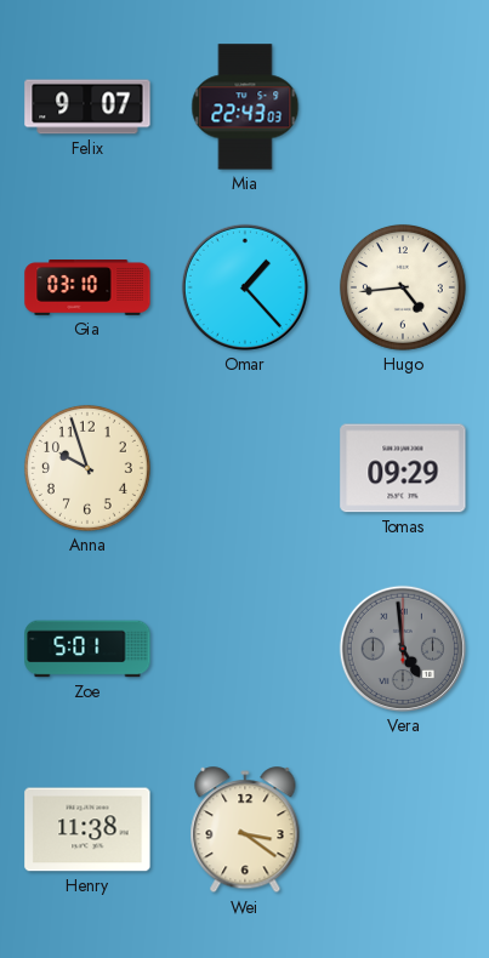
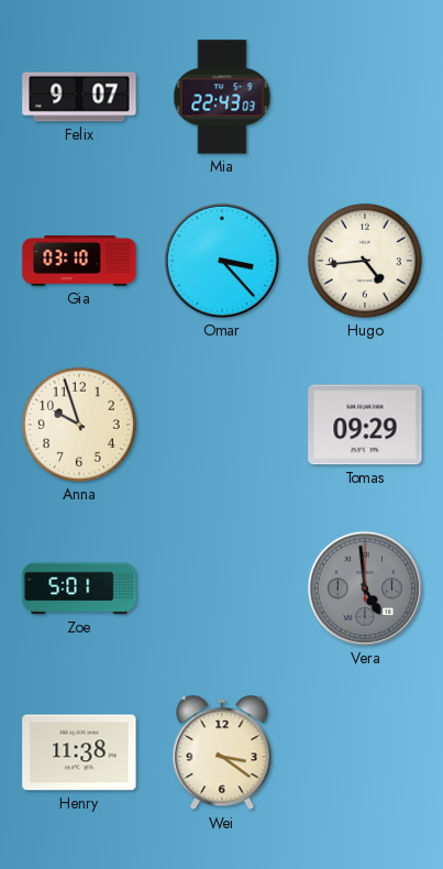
Omar: 1:23 -> 3:23 (222, 261)
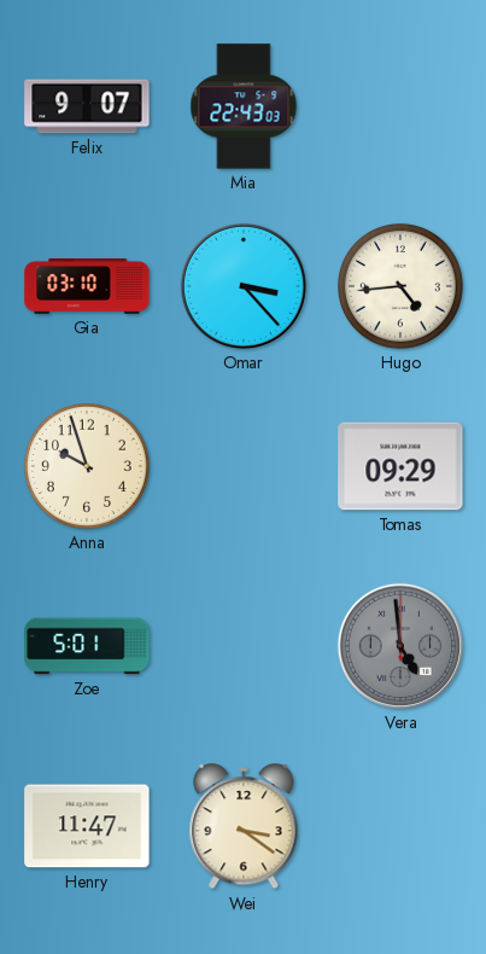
Henry: 11:38 -> 11:47 (87, 826)
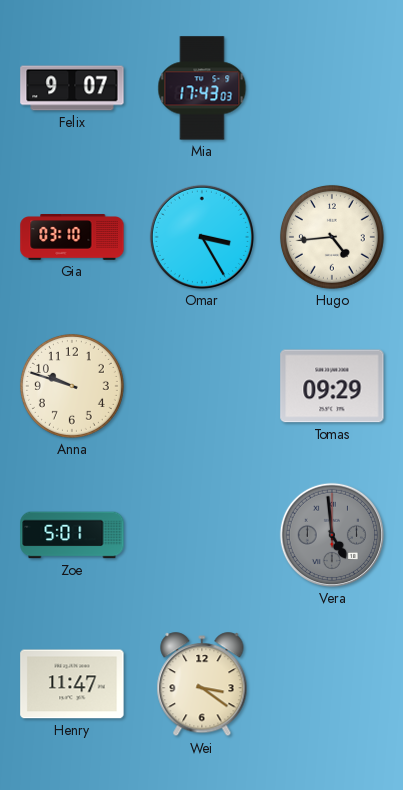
Mia: 22:43 -> 17:43 (202, 88)
Omar: 3:23 -> 3:25 (202, 237)
Anna: 9:57 -> 9:48 (72, 386)
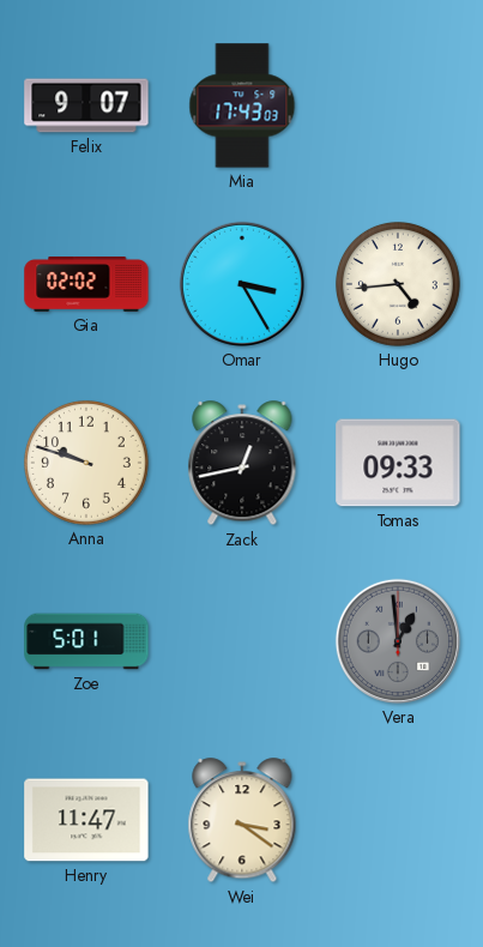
Gia: 03:10 -> 02:02 (86, 284)
Zack: none -> 12:43 (242, 464)
Tomas: 09:29 -> 09:33 (398, 463)
Vera: 4:59 -> 12:59 (398, 641)
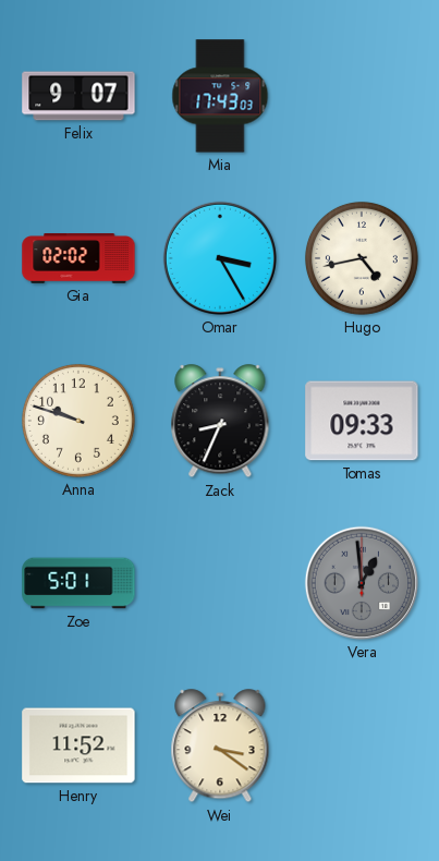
Hugo: 4:44 -> 4:43 (362, 258)
Zack: 12:43 -> 8:34 (220, 422)
Henry: 11:47 -> 11:52 (78, 745)
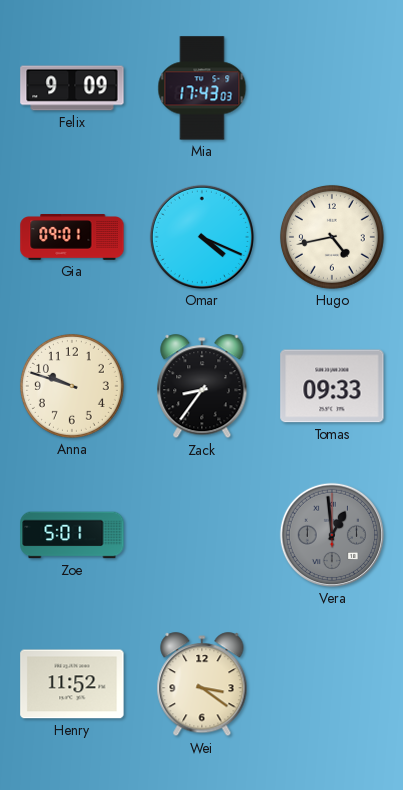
Felix: 9:07 -> 9:09 (72, 88)
Gia: 02:02 -> 09:01 (72, 237)
Omar: 3:25 -> 4:19 (202, 237)
Zack: 8:34 -> 8:36 (202, 387)
